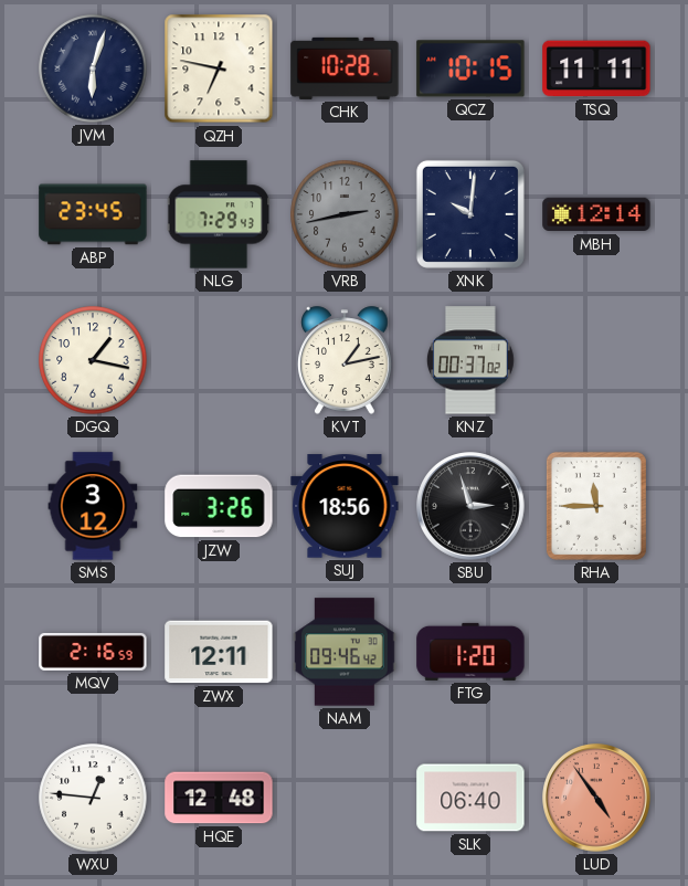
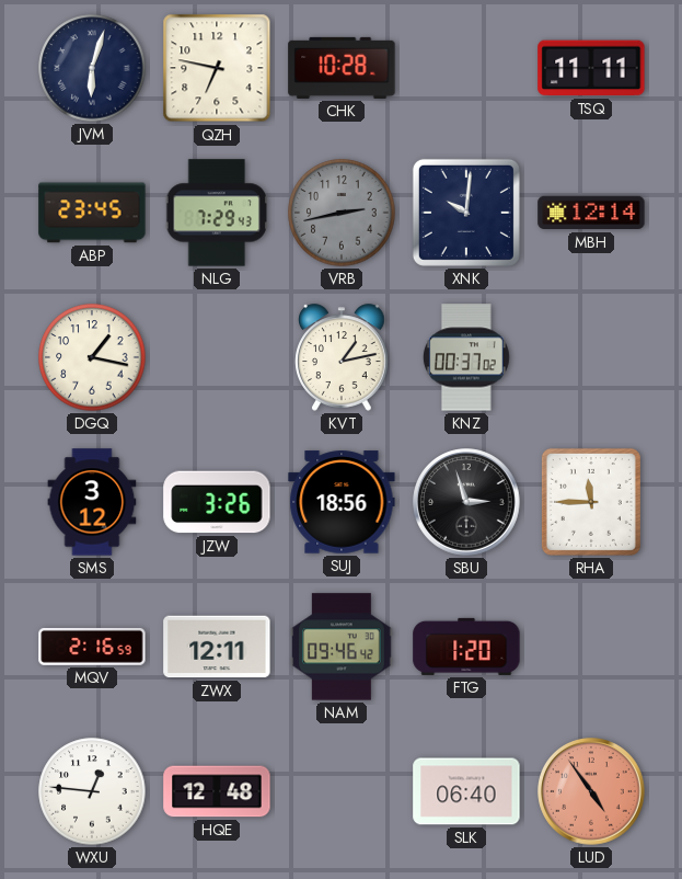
QCZ: 10:15 -> none (470, 68)
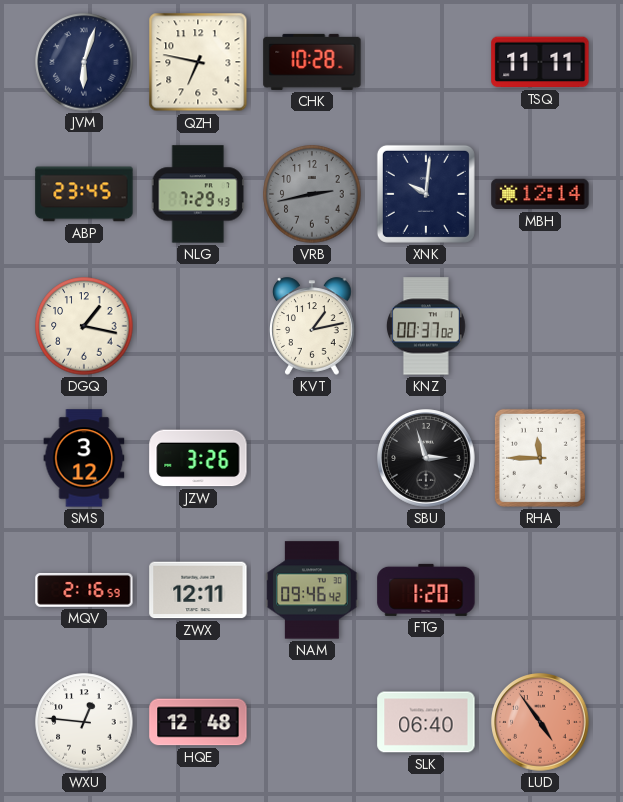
SUJ: 18:56 -> none (342, 502)
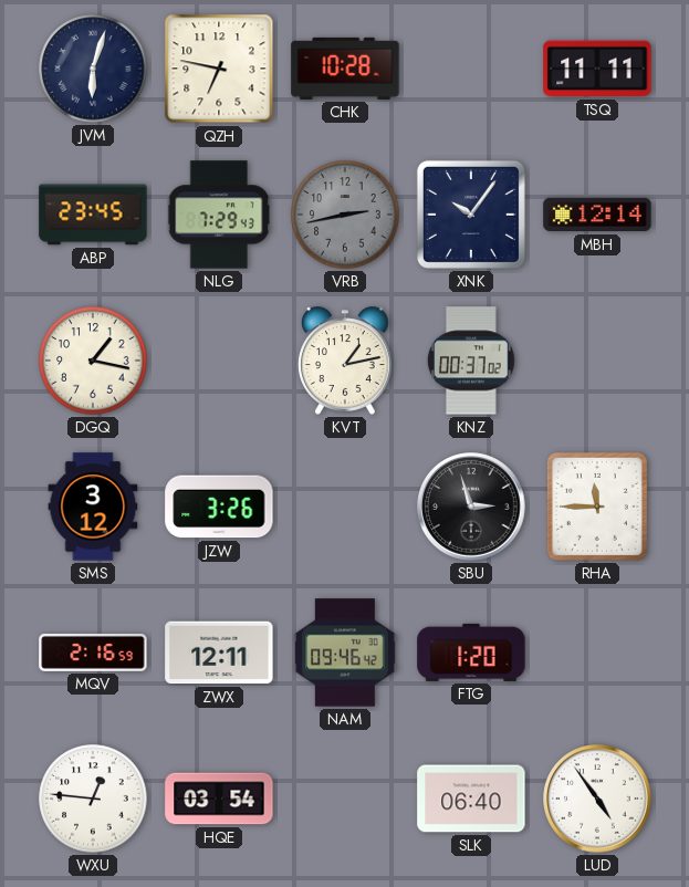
XNK: 10:01 -> 10:06 (471, 215)
HQE: 12:48 -> 03:54 (219, 799)
LUD dial: salmon -> white (597, 799)
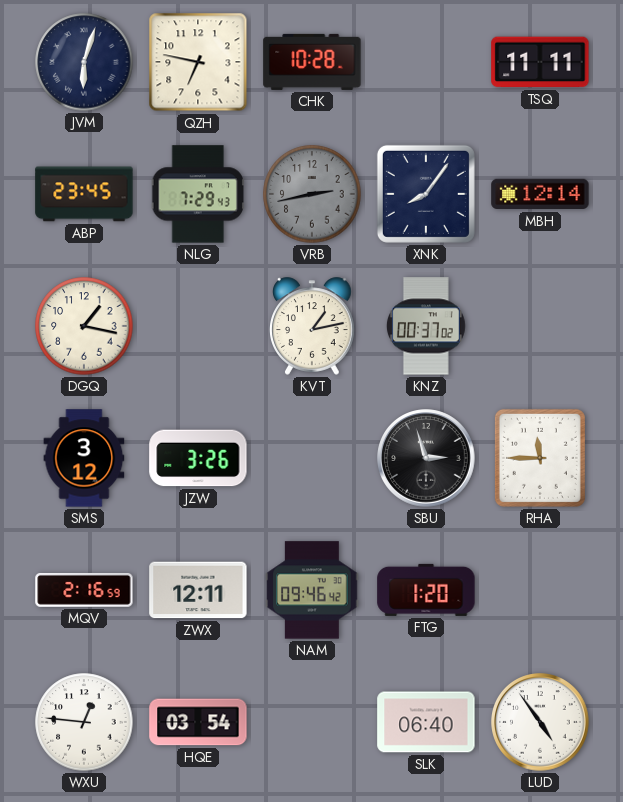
XNK: 10:06 -> 8:06 (426, 194)
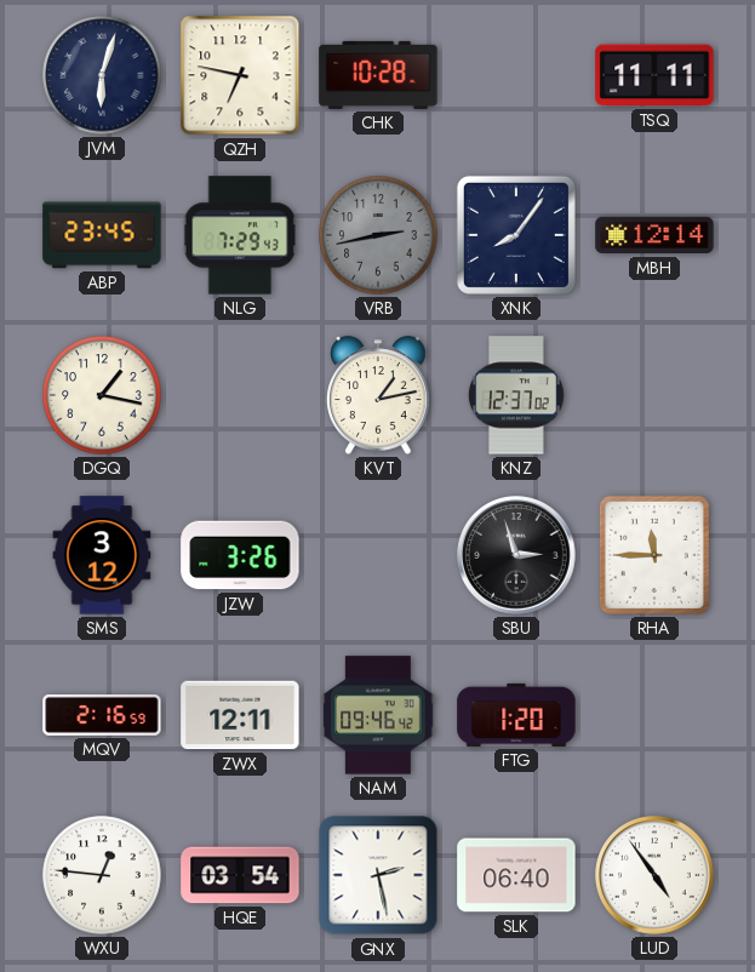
KNZ: 00:37 -> 12:37 (516, 395)
GNX: none -> 2:28 (378, 875)
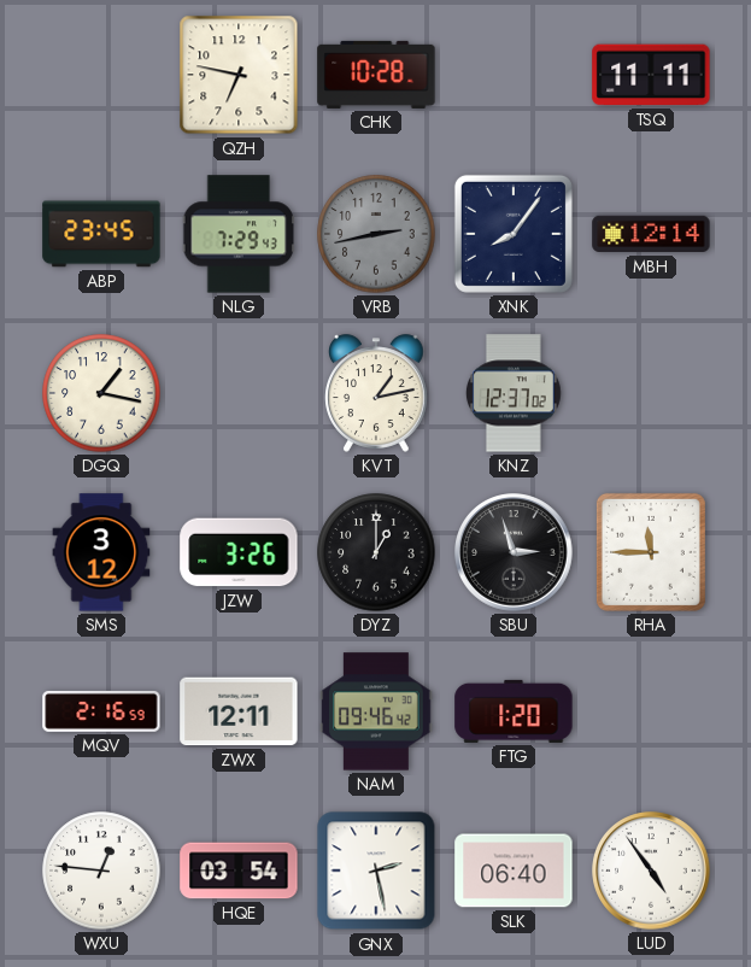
JVM: 6:03 -> none (102, 75)
DYZ: none -> 1:00 (376, 552)
